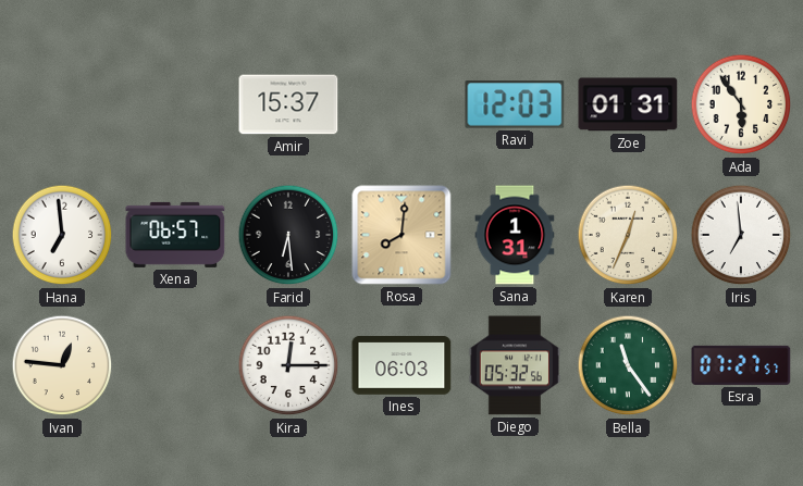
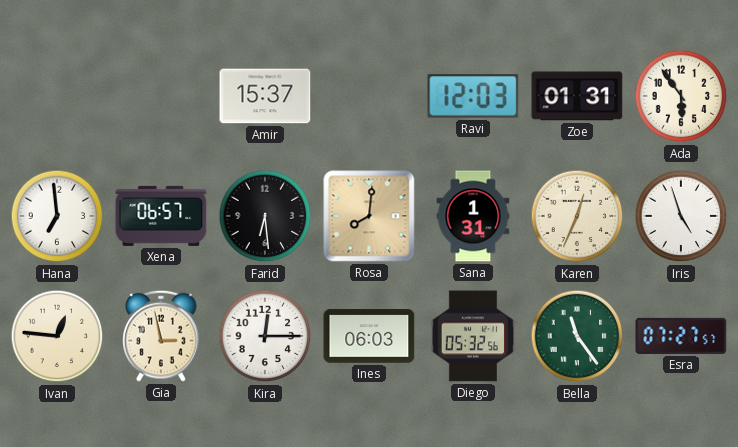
Iris: 6:59 -> 4:57 (681, 216)
Gia: none -> 2:58 (161, 336)
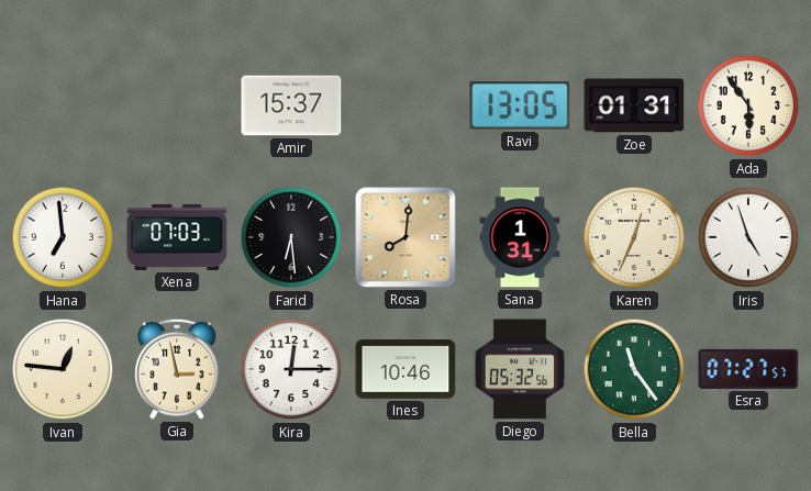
Ravi: 12:03 -> 13:05 (520, 105)
Xena: 06:57 -> 07:03 (177, 237)
Ines: 06:03 -> 10:46 (405, 369)
